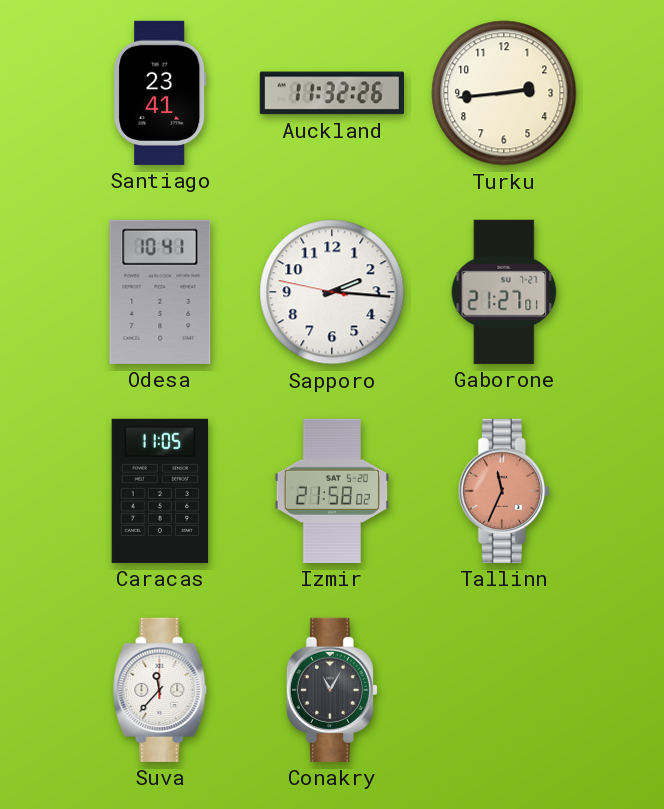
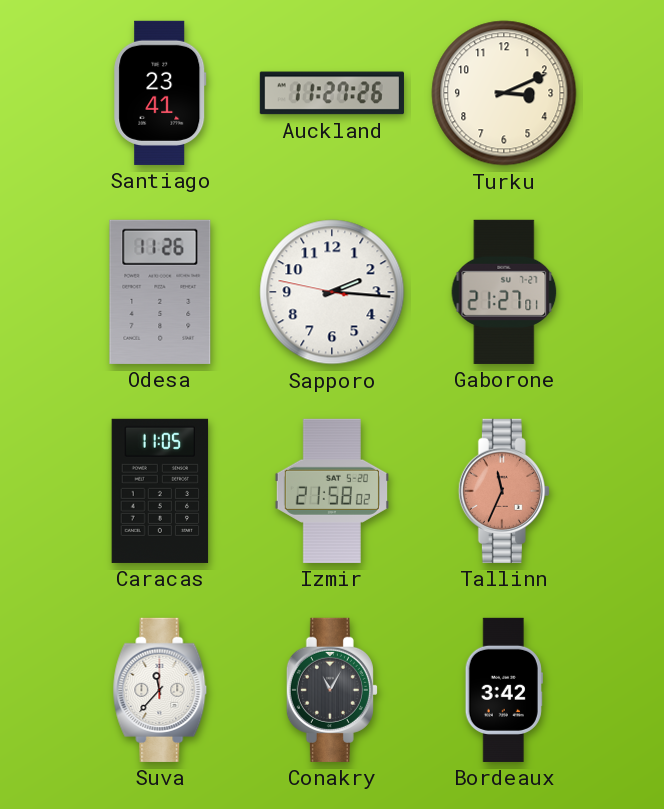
Auckland: 11:32 -> 11:27 (332, 93)
Turku: 2:44 -> 3:11 (504, 93)
Odesa: 10:41 -> 11:26 (160, 292)
Bordeaux: none -> 3:42 (504, 690)
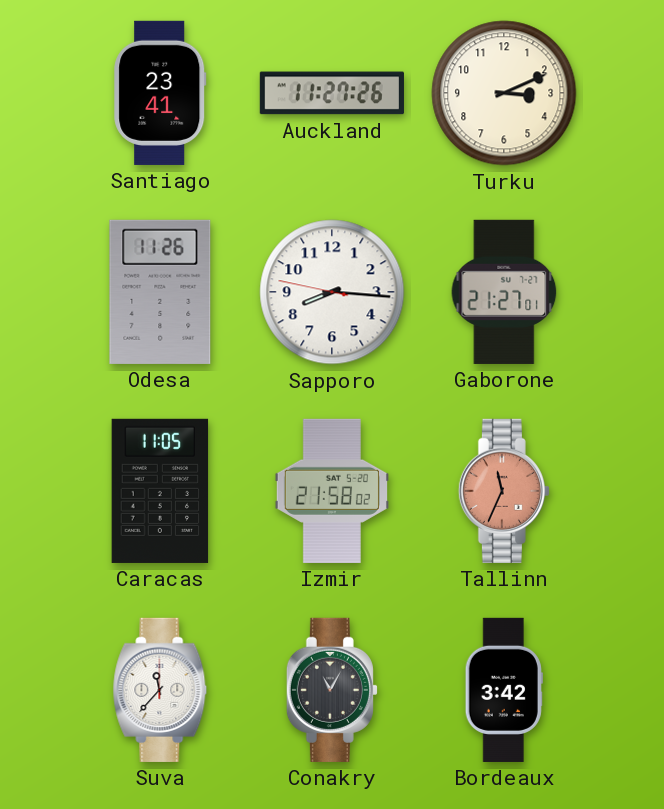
Sapporo: 2:15 -> 8:15 (332, 292)
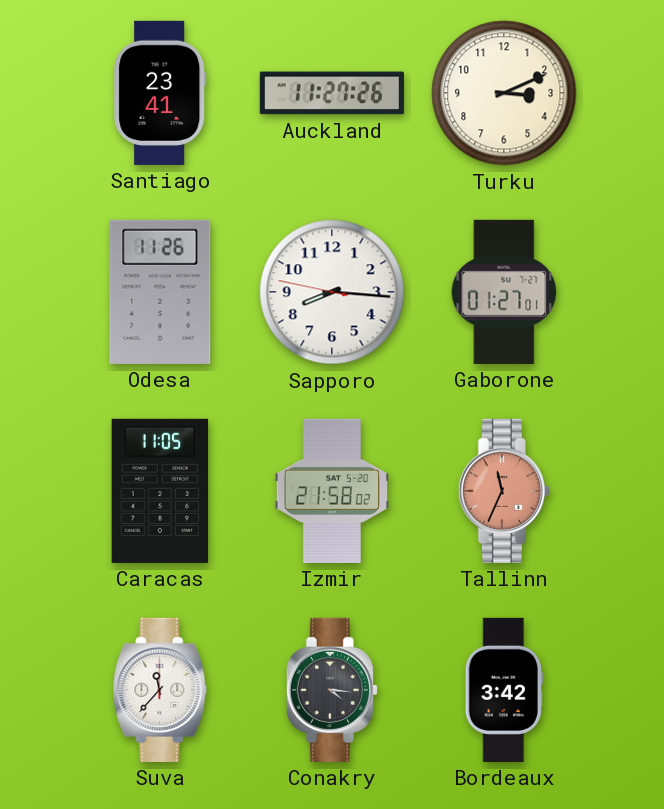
Gaborone: 21:27 -> 01:27 (504, 292)
Conakry: 11:05 -> 4:16 (332, 690)
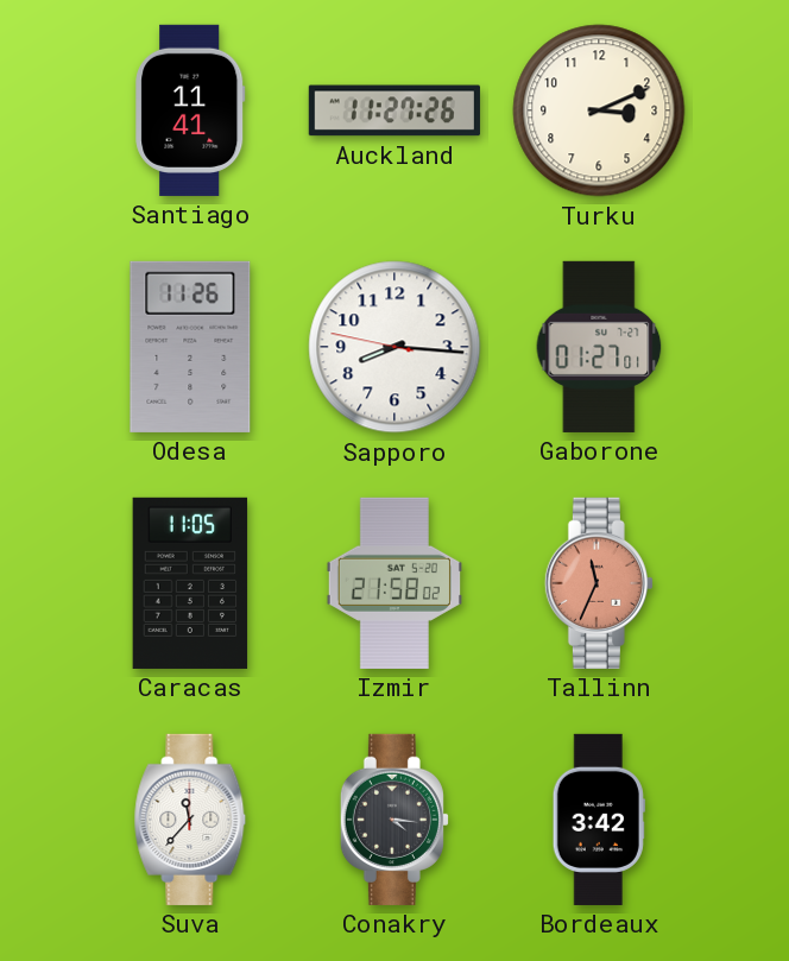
Santiago: 23:41 -> 11:41 (190, 110)
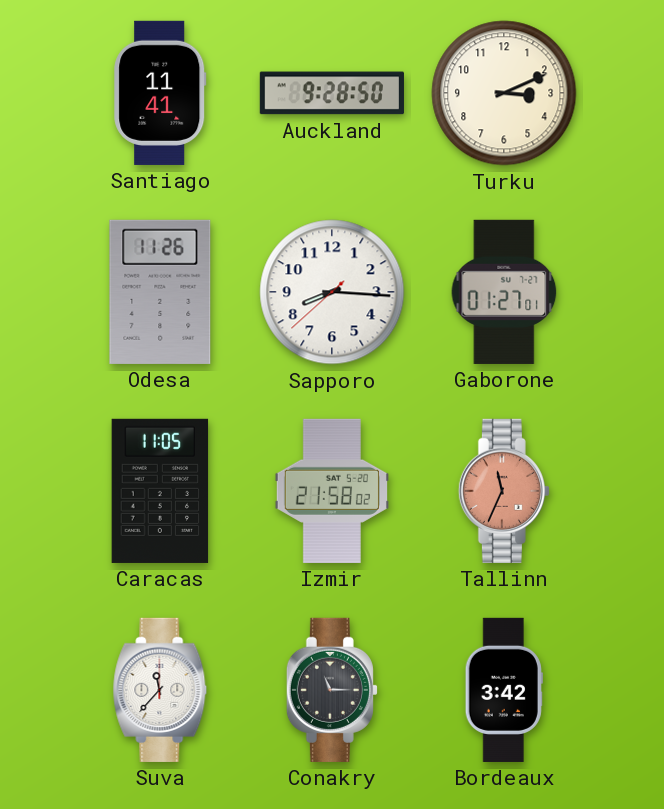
Auckland: 11:27 -> 9:28 (332, 93)
Sapporo: 8:15:47 -> 8:15:38 (332, 292)
Conakry: 4:16 -> 11:15 (332, 690)
